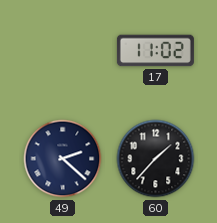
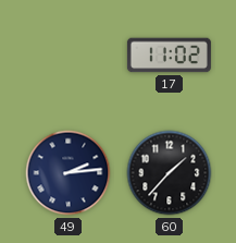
49: 2:22 -> 2:14 (69, 173)
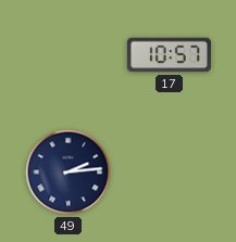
17: 11:02 -> 10:57 (169, 55)
60: 1:37 -> none (170, 173)
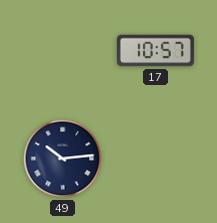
49: 2:14 -> 10:14 (63, 159)
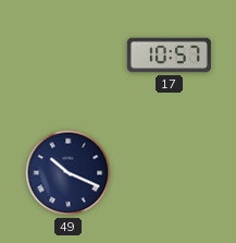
49: 10:14 -> 10:19 (69, 173)
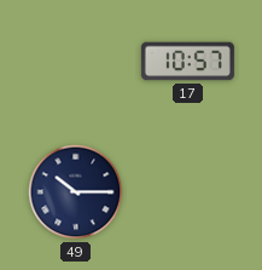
49: 10:19 -> 10:15 (76, 193)
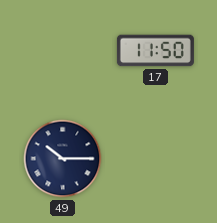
17: 10:57 -> 11:50 (155, 51)
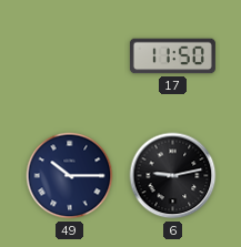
6: none -> 9:13 (173, 176)
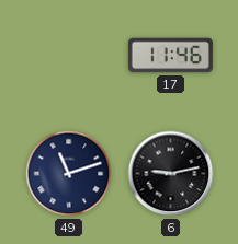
17: 11:50 -> 11:46 (170, 56)
49: 10:15 -> 11:12 (69, 174)
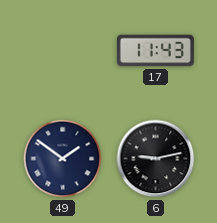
17: 11:46 -> 11:43 (155, 51)
49: 11:12 -> 1:51 (63, 159)
